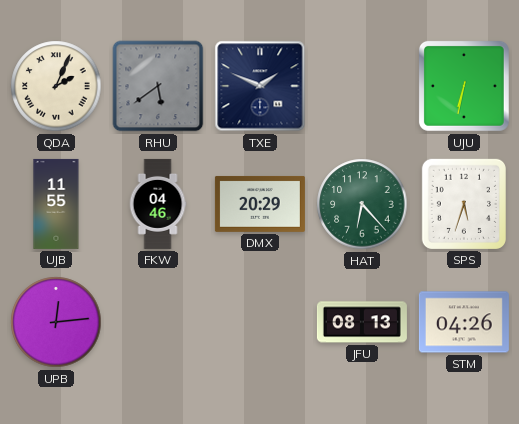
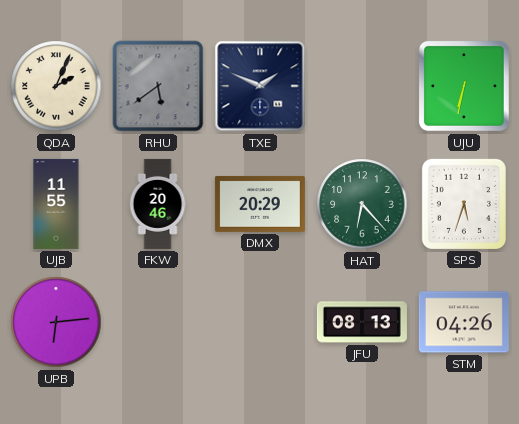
FKW: 04:46 -> 20:46 (158, 204)
UPB: 12:14 -> 6:14 (56, 322)
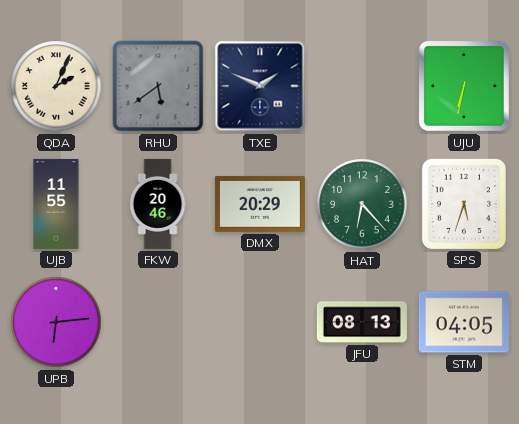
STM: 04:26 -> 04:05 (464, 322)
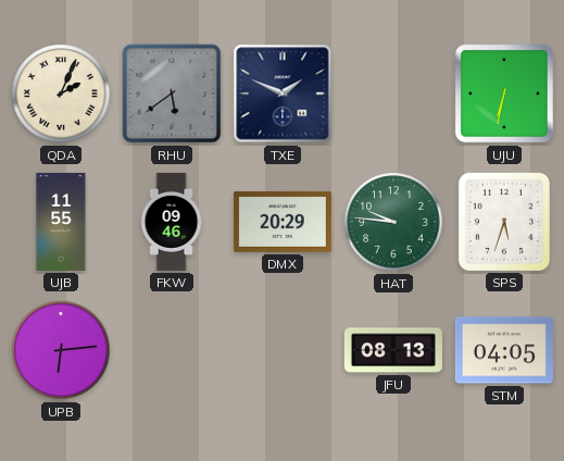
FKW: 20:46 -> 09:46 (172, 222)
HAT: 6:23 -> 9:46 (393, 222)
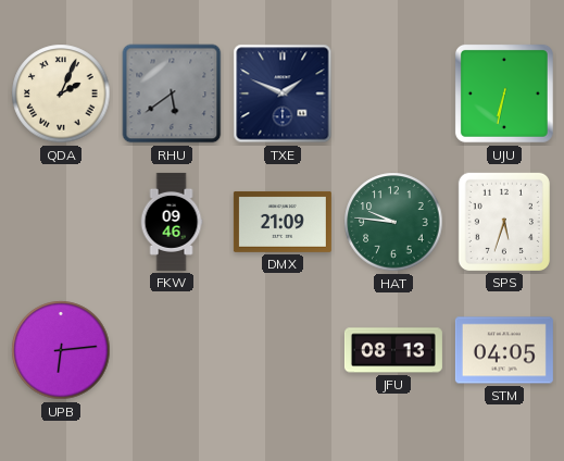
UJB: 11:55 -> none (61, 222)
DMX: 20:29 -> 21:09 (283, 222)
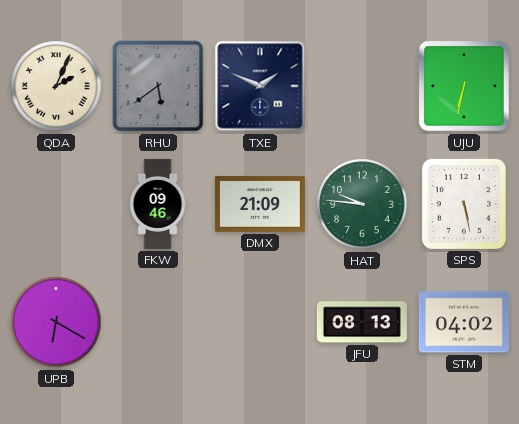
SPS: 5:33 -> 5:28 (464, 204)
UPB: 6:14 -> 6:20 (56, 322)
STM: 04:05 -> 04:02 (464, 322)
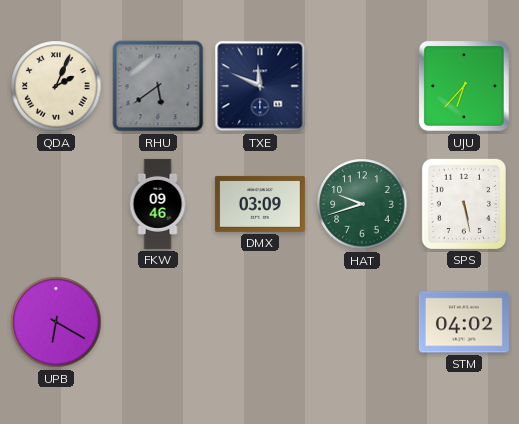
TXE: 1:49 -> 11:49 (260, 86)
UJU: 6:32 -> 6:37 (464, 86)
DMX: 21:09 -> 03:09 (260, 204)
HAT: 9:46 -> 9:42 (362, 204)
JFU: 08:13 -> none (362, 322)
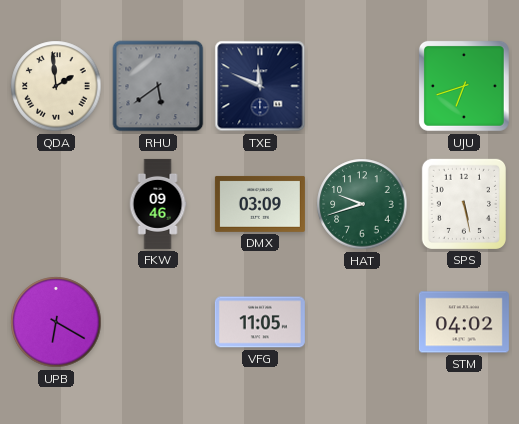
QDA: 2:04 -> 1:59 (56, 86)
UJU: 6:37 -> 6:42 (464, 86)
VFG: none -> 11:05 (260, 322)
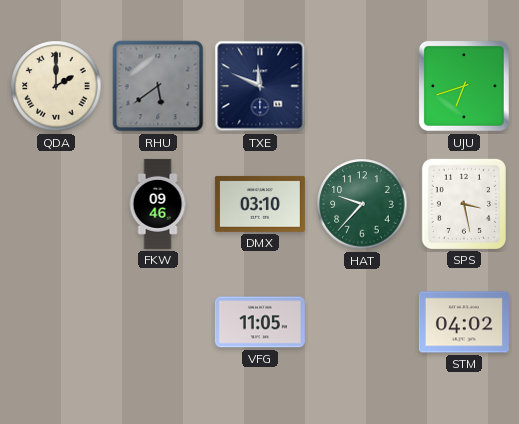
QDA: 1:59 -> 2:00 (56, 86)
DMX: 03:09 -> 03:10 (260, 204)
HAT: 9:42 -> 9:37 (362, 204)
SPS: 5:28 -> 3:28 (464, 204)
UPB: 6:20 -> none (56, 322)
